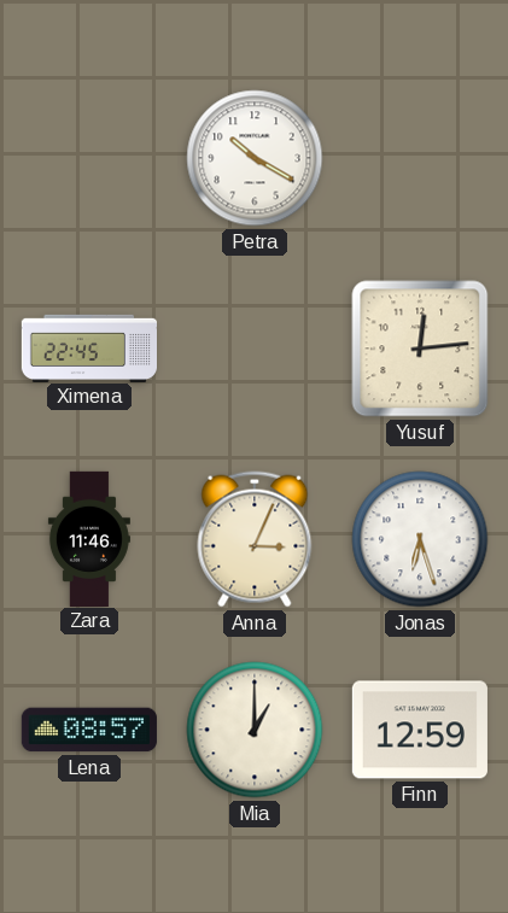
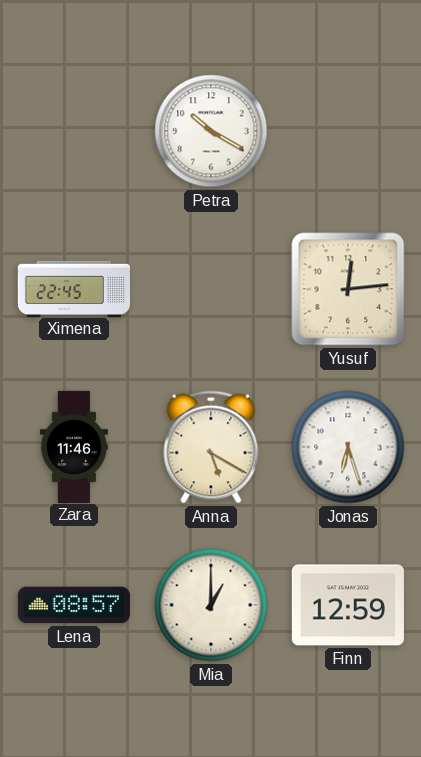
Anna: 3:04 -> 5:20 (211, 447)
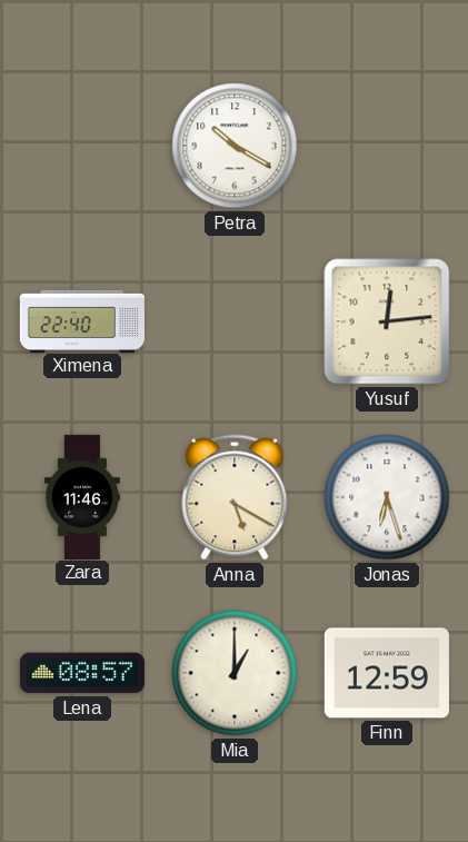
Ximena: 22:45 -> 22:40 (81, 320)
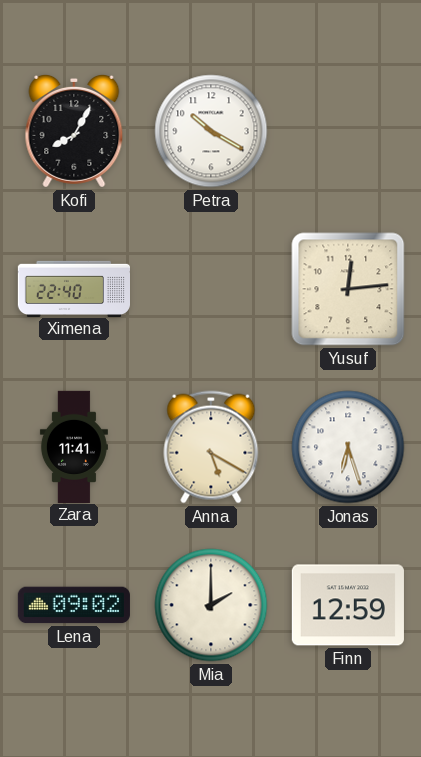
Kofi: none -> 8:05 (74, 131)
Zara: 11:46 -> 11:41 (74, 446)
Lena: 08:57 -> 09:02 (74, 605)
Mia: 1:00 -> 2:00 (211, 605)
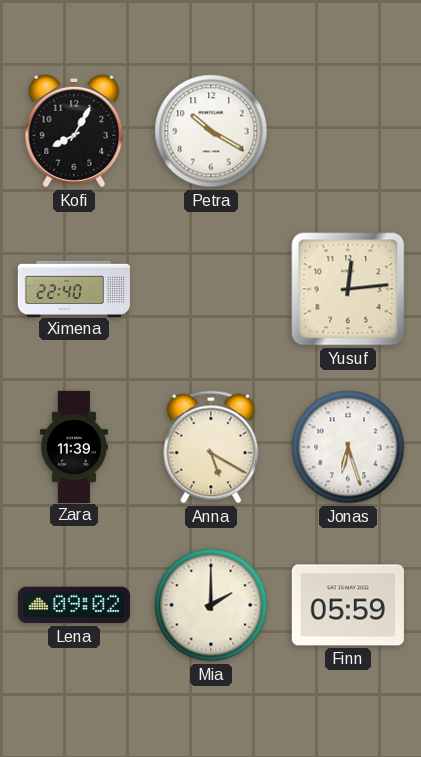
Zara: 11:41 -> 11:39 (74, 446)
Finn: 12:59 -> 05:59 (348, 605)
